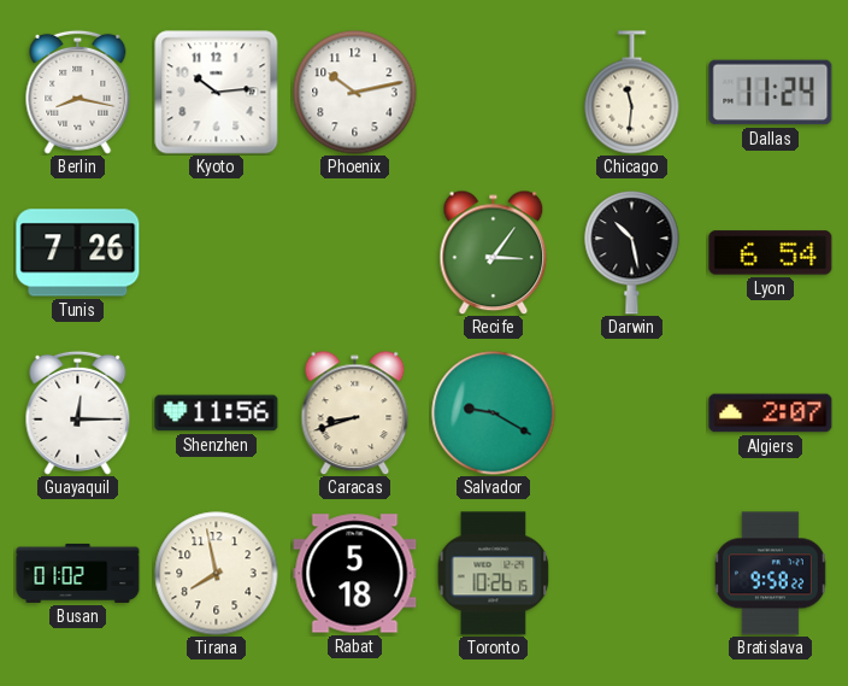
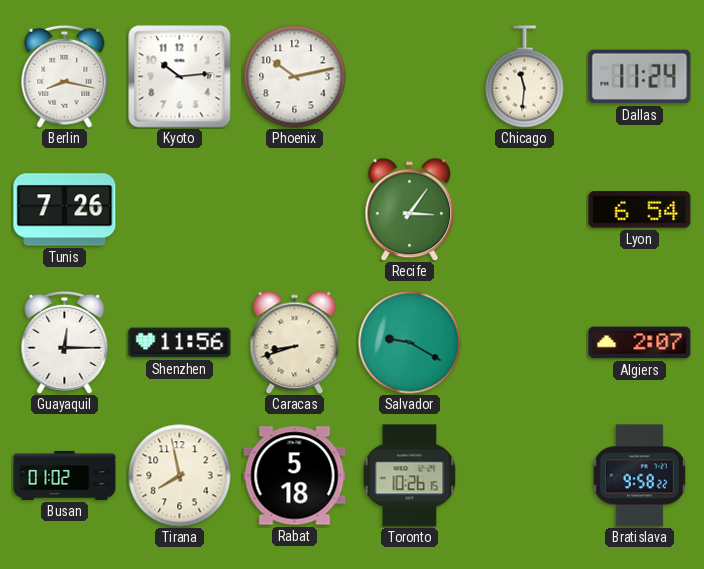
Darwin: 10:28 -> none (632, 253)
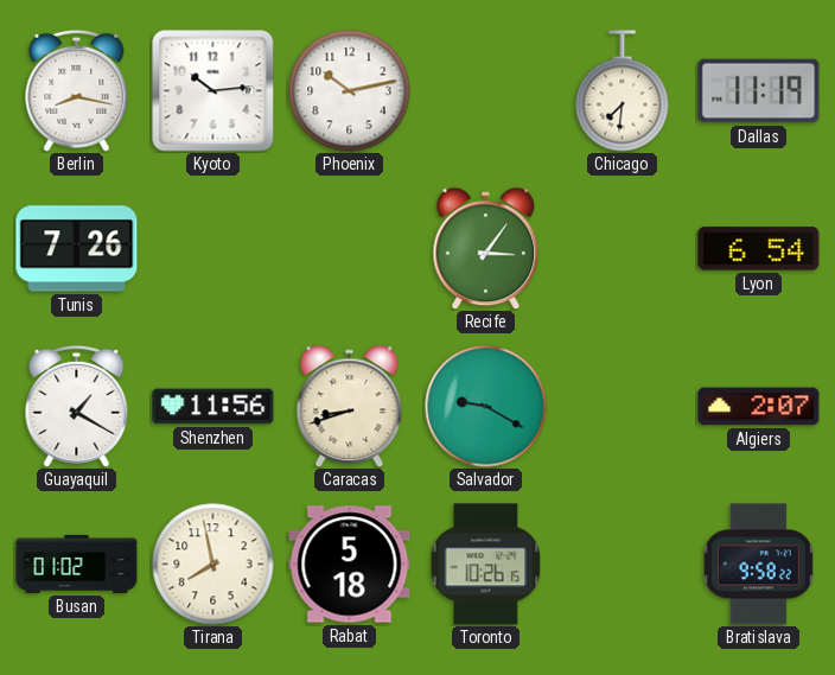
Chicago: 11:31 -> 7:31 (623, 91)
Dallas: 11:24 -> 11:19 (759, 91)
Guayaquil: 12:15 -> 1:20 (77, 406)
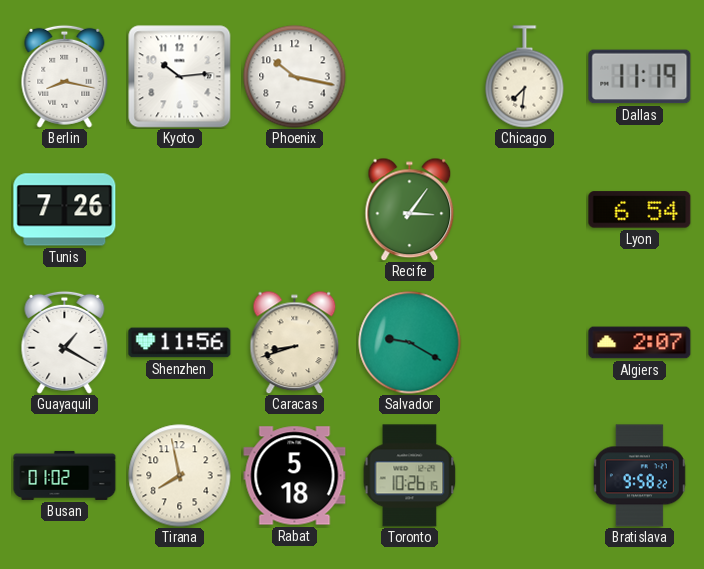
Phoenix: 10:13 -> 10:17 (295, 77)
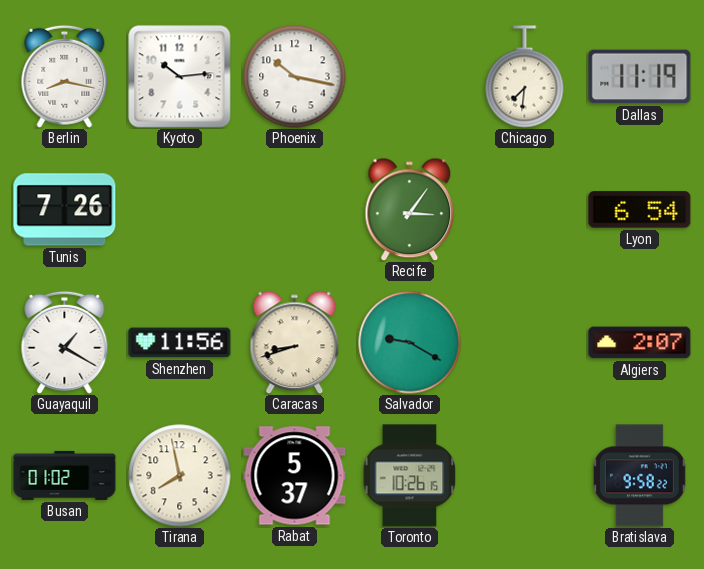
Rabat: 5:18 -> 5:37 (295, 476)
